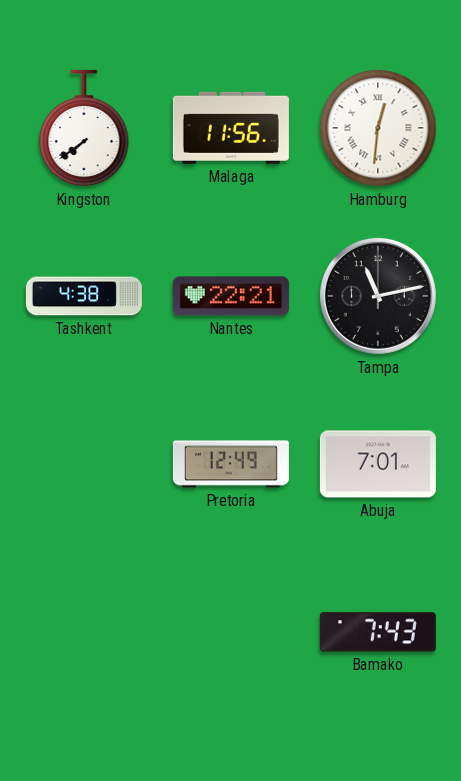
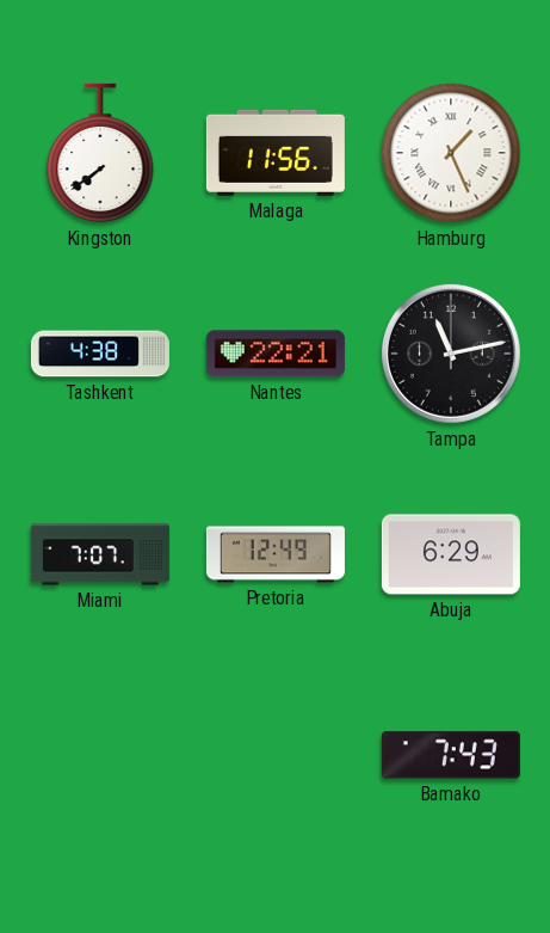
Hamburg: 12:31 -> 1:26 (451, 153)
Miami: none -> 7:07 (100, 554)
Abuja: 7:01 -> 6:29 (451, 554)
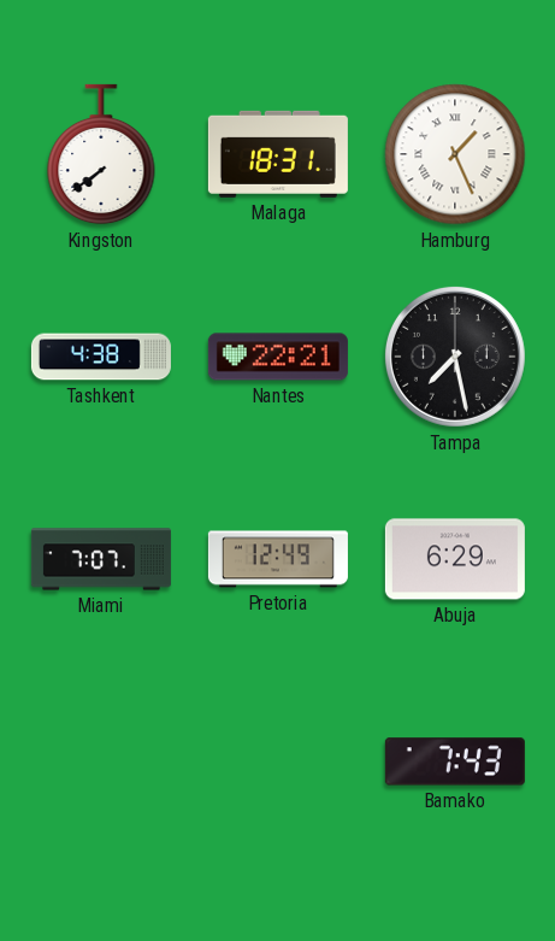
Malaga: 11:56 -> 18:31 (278, 154)
Tampa: 11:13 -> 7:28 (455, 357)
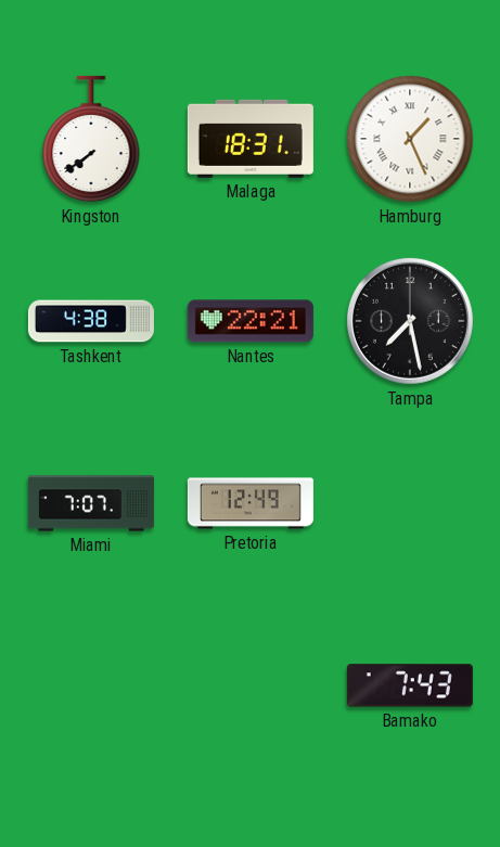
Abuja: 6:29 -> none (455, 559)
